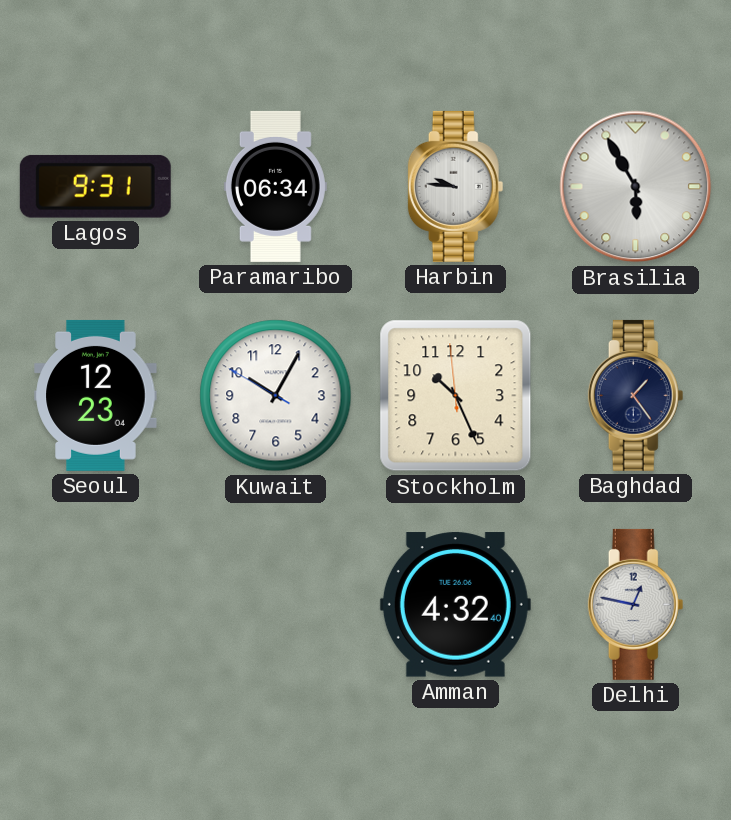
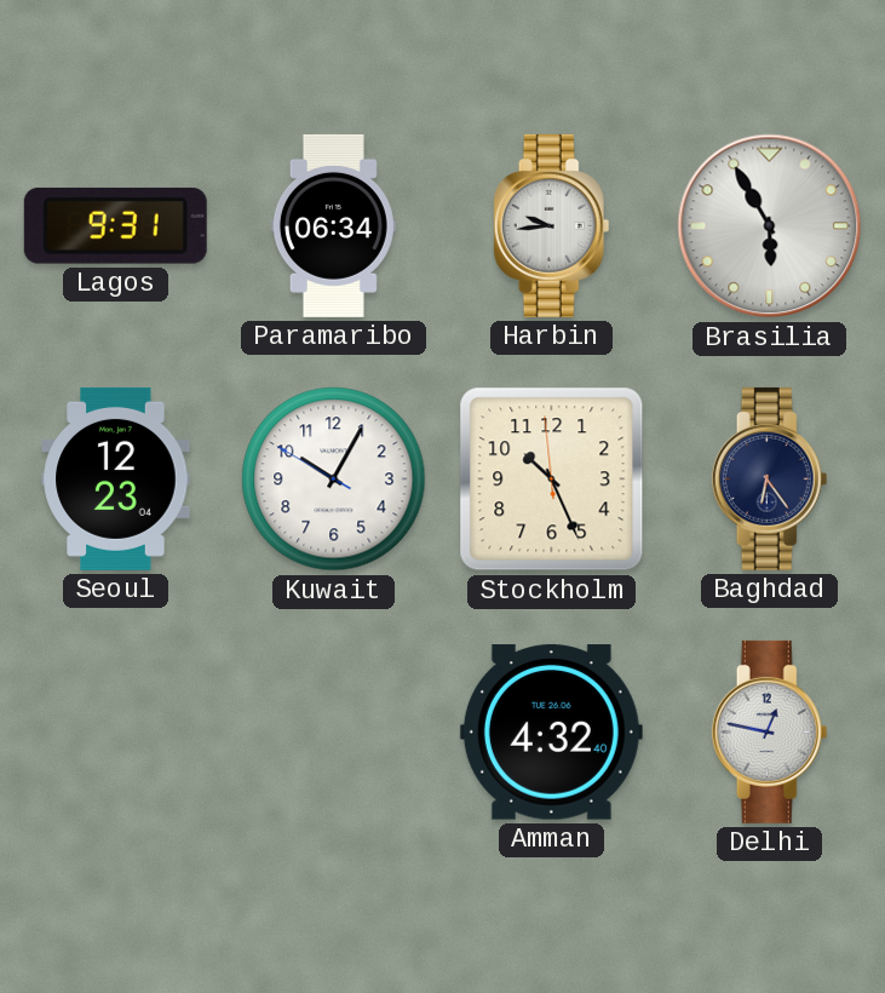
Harbin: 9:46 -> 9:44 (552, 225)
Baghdad: 1:24 -> 6:24 (770, 478)
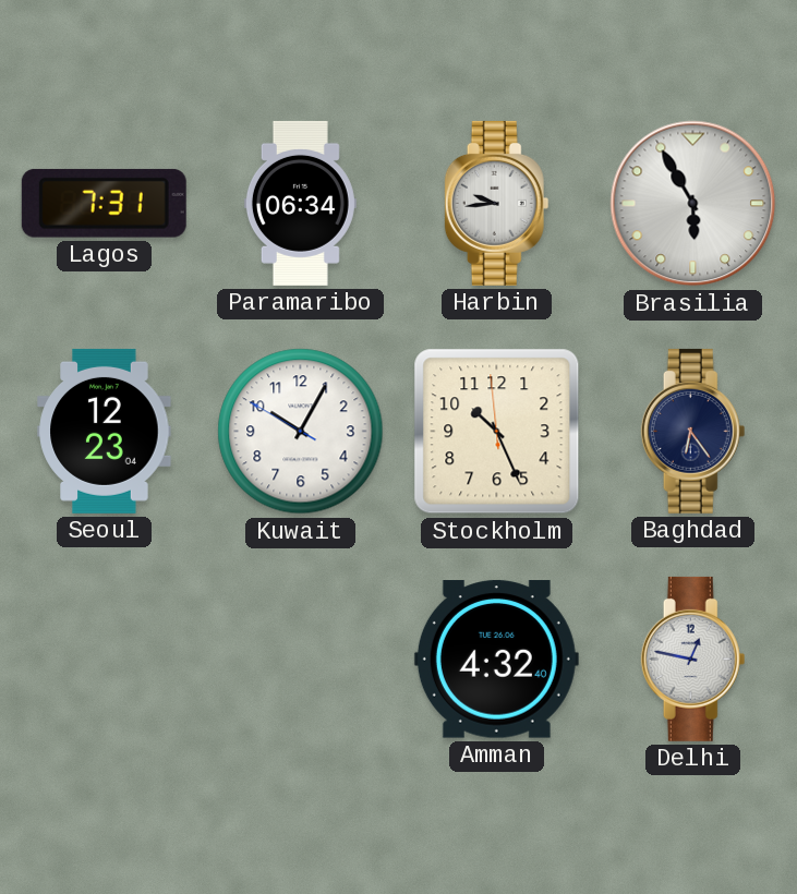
Lagos: 9:31 -> 7:31 (104, 203)
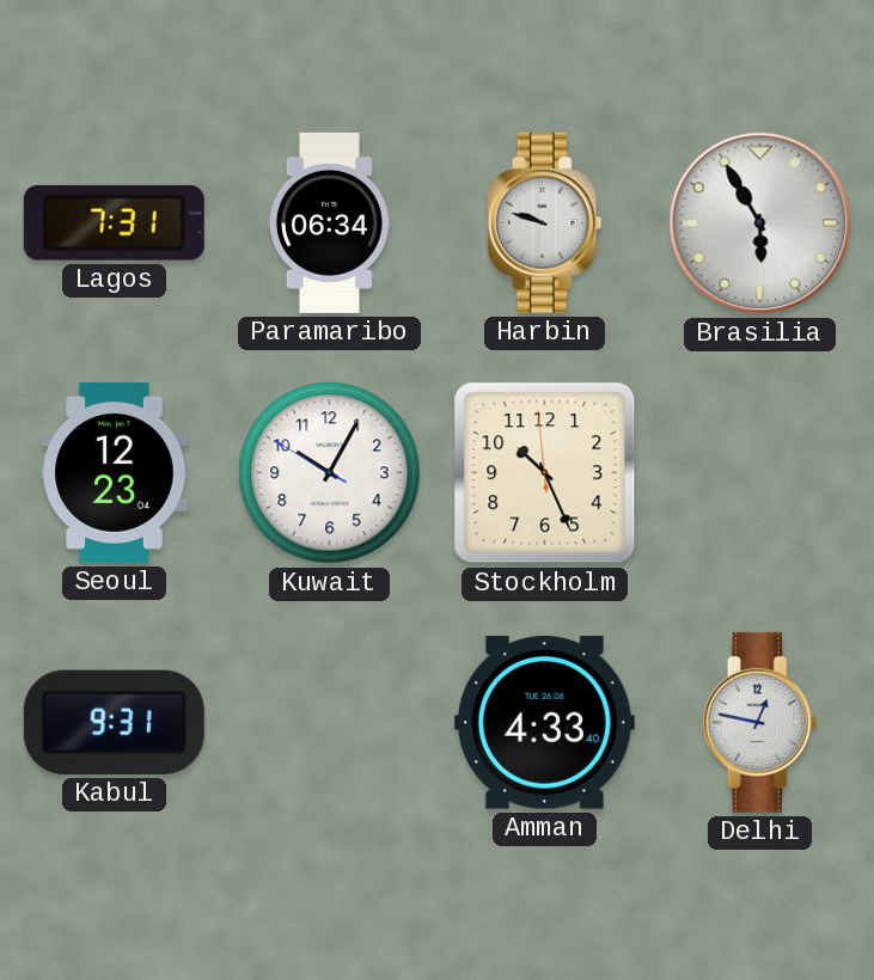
Harbin: 9:44 -> 9:48 (545, 222)
Baghdad: 6:24 -> none (693, 431)
Kabul: none -> 9:31 (114, 722)
Amman: 4:32 -> 4:33 (544, 723)
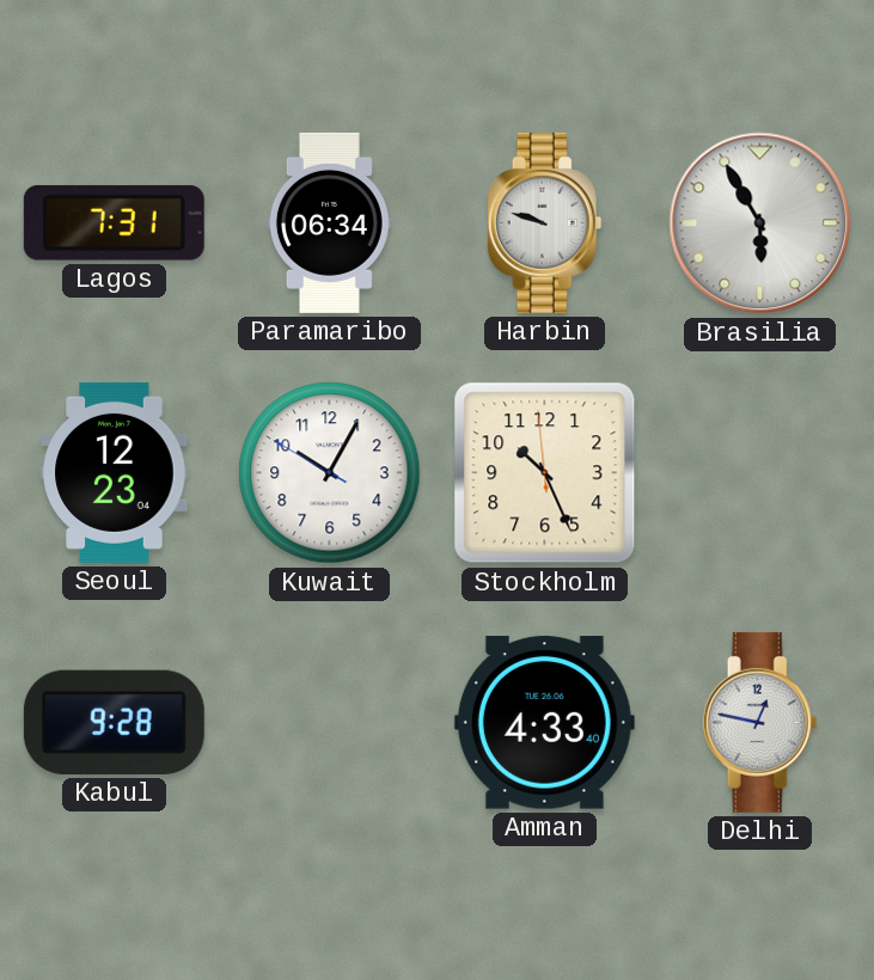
Kabul: 9:31 -> 9:28 (114, 722)
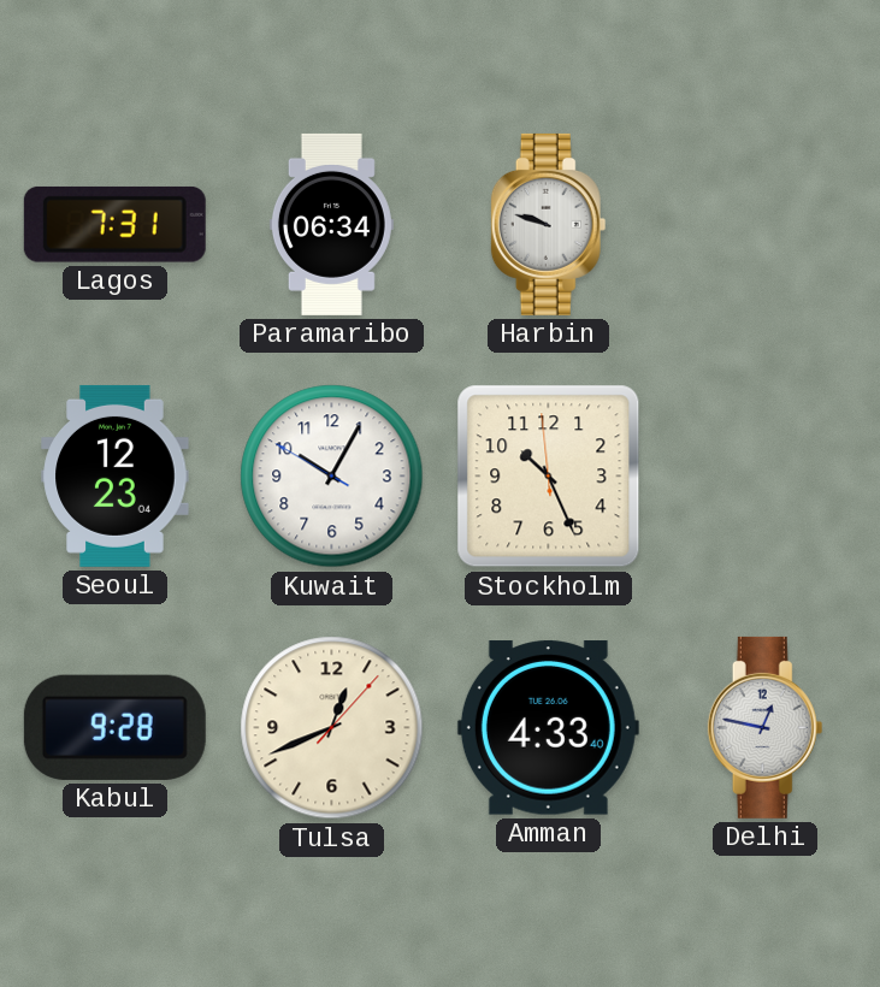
Brasilia: 5:55 -> none (760, 223)
Tulsa: none -> 12:41 (332, 728)
